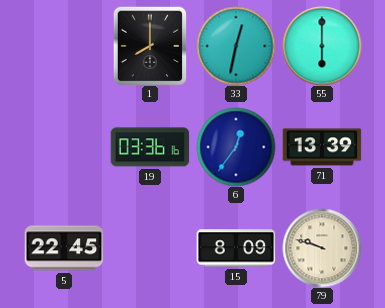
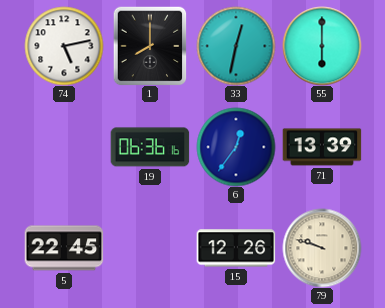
74: none -> 5:13 (64, 46)
19: 03:36 -> 06:36 (150, 147)
15: 8:09 -> 12:26 (236, 248)
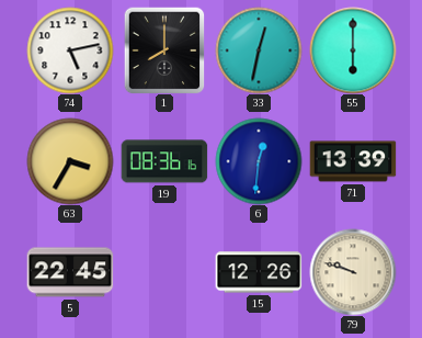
63: none -> 3:35 (70, 161)
19: 06:36 -> 08:36 (164, 161)
6: 12:36 -> 12:31 (259, 161)
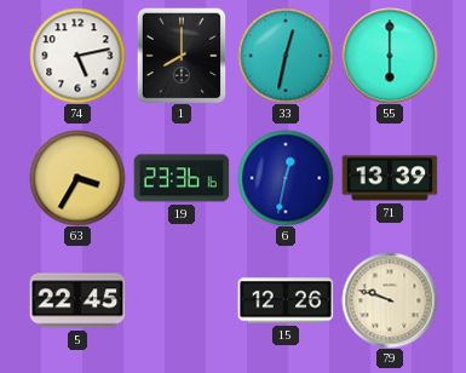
19: 08:36 -> 23:36 (182, 178)
6: 12:31 -> 12:32 (286, 178)
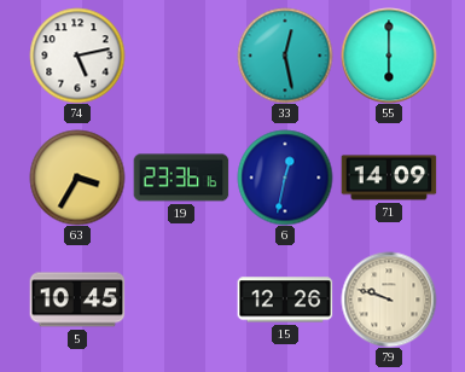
1: 8:00 -> none (182, 56)
33: 12:32 -> 12:28 (285, 56)
71: 13:39 -> 14:09 (389, 178)
5: 22:45 -> 10:45 (77, 300)
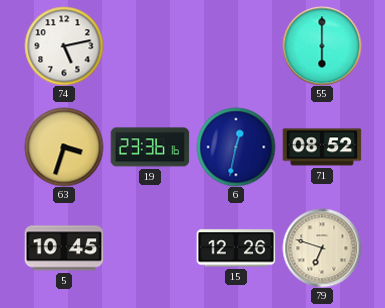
33: 12:28 -> none (285, 56)
63: 3:35 -> 3:33 (64, 147)
71: 14:09 -> 08:52 (322, 147)
79: 9:48 -> 6:48 (322, 248)
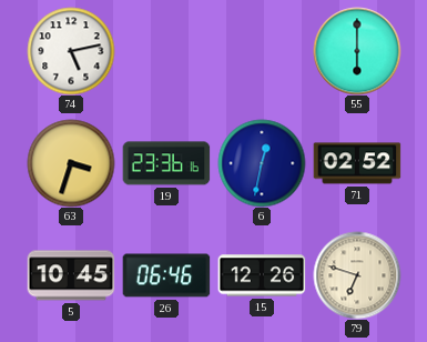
71: 08:52 -> 02:52 (357, 163)
26: none -> 06:46 (166, 275)
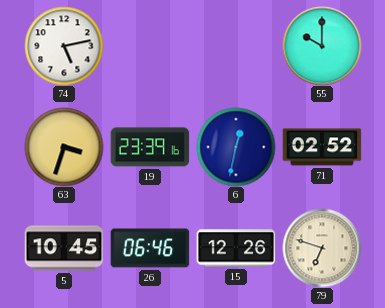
55: 6:00 -> 10:00 (322, 46)
19: 23:36 -> 23:39 (150, 147)
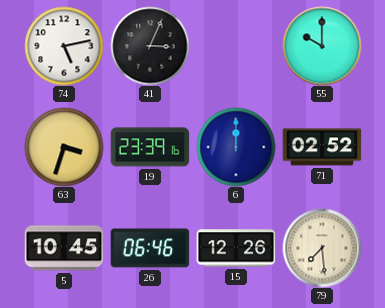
41: none -> 3:04 (150, 46)
6: 12:32 -> 12:00 (236, 147)
79: 6:48 -> 7:29 (322, 248)
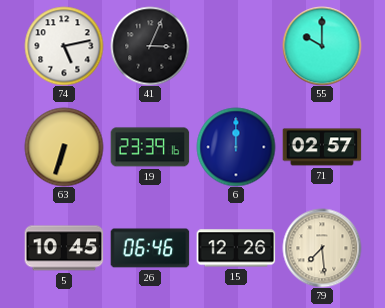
63: 3:33 -> 6:33 (64, 147)
71: 02:52 -> 02:57 (322, 147)
